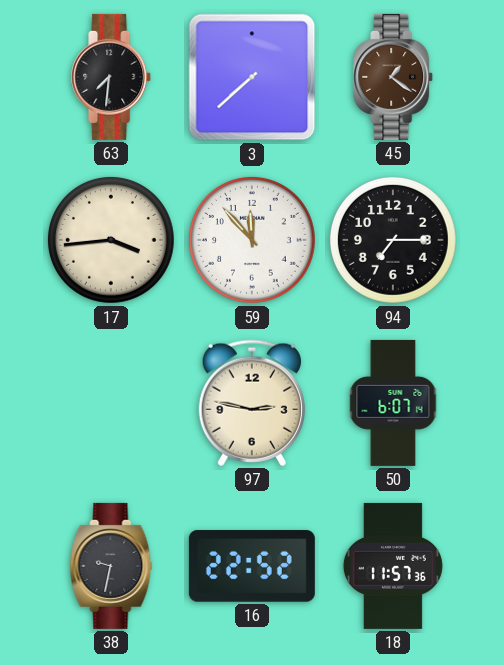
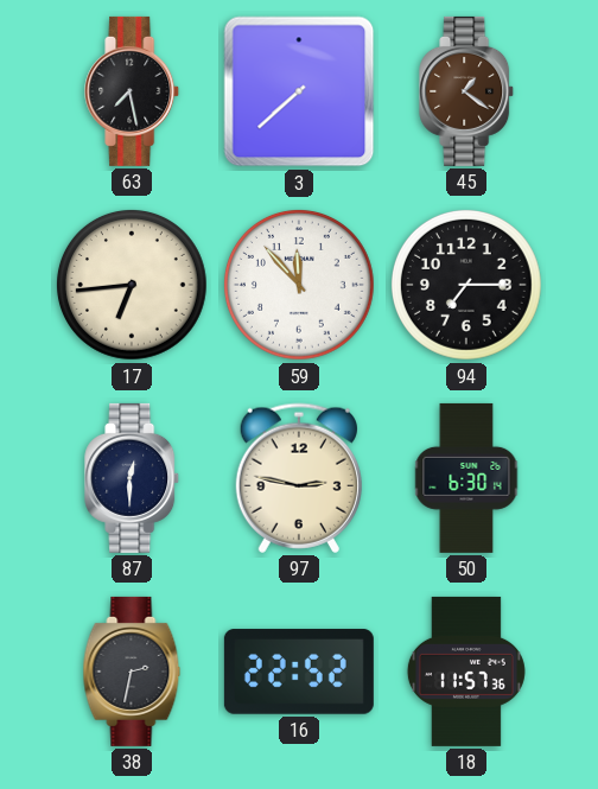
63: 7:31 -> 7:28 (133, 91)
17: 3:44 -> 6:44 (132, 285)
87: none -> 12:30 (133, 478)
50: 6:07 -> 6:30 (466, 478)
38: 9:32 -> 2:32 (132, 672)
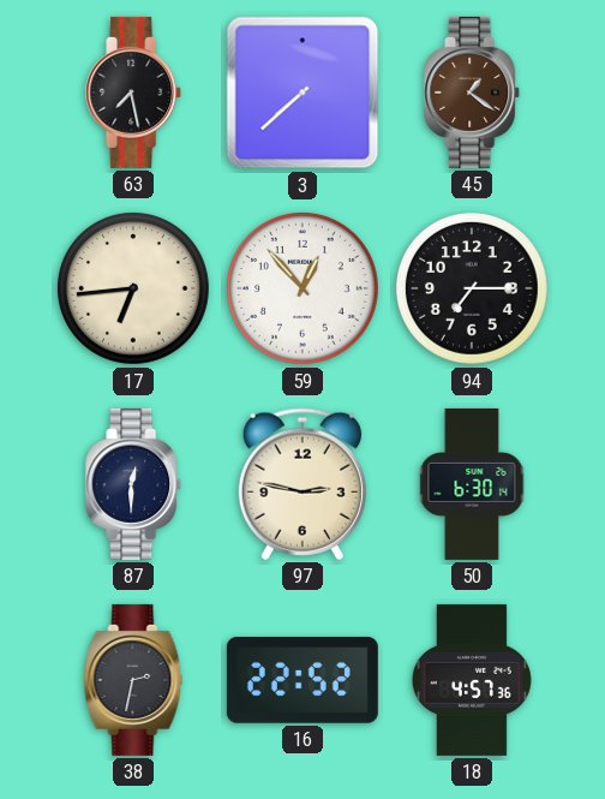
59: 11:53 -> 12:53 (302, 288)
18: 11:57 -> 4:57 (472, 680)
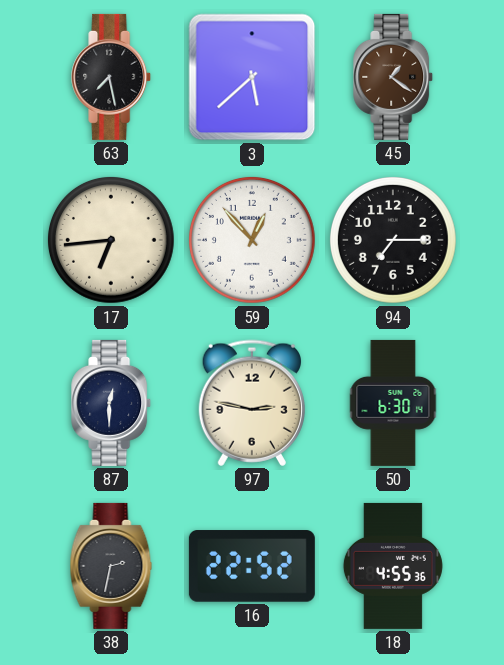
3: 7:38 -> 5:38 (252, 77)
18: 4:57 -> 4:55 (393, 566)
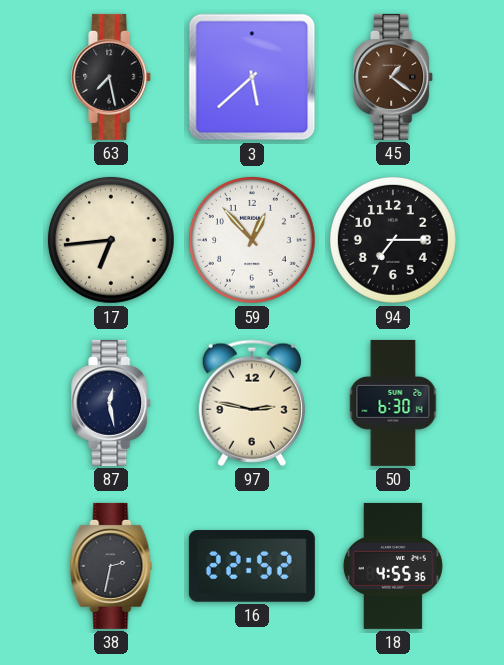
87: 12:30 -> 12:28 (112, 403)
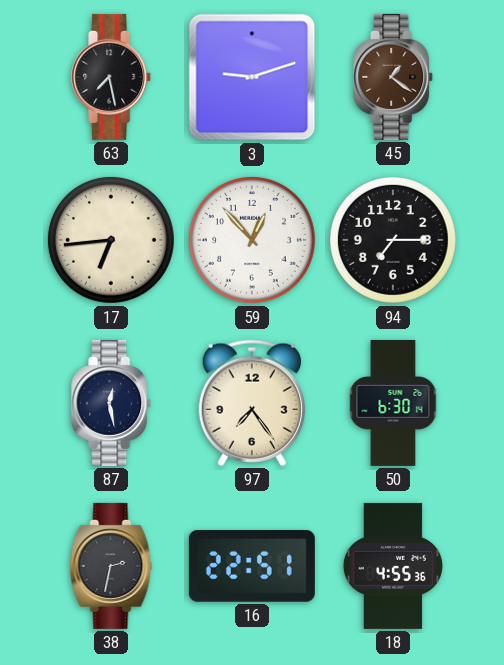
3: 5:38 -> 9:12 (252, 77)
97: 2:47 -> 7:24 (252, 403)
16: 22:52 -> 22:51 (252, 566)
